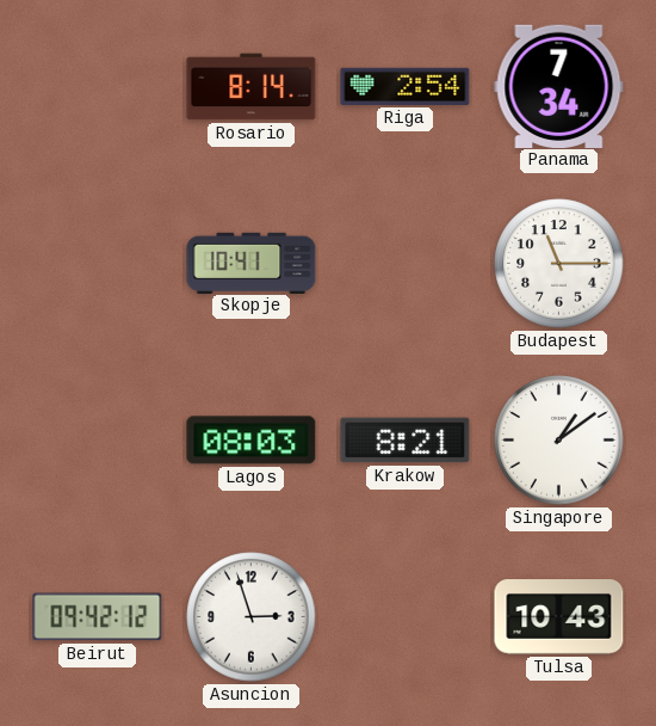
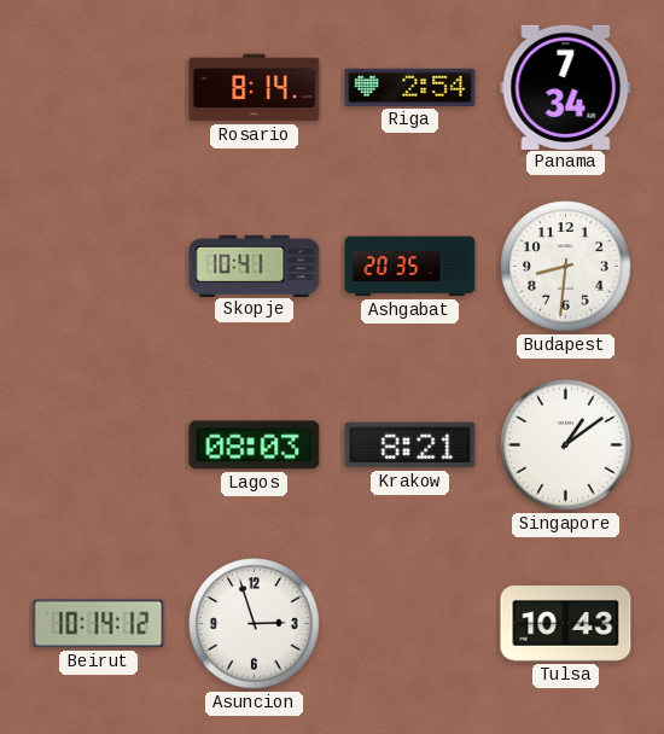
Ashgabat: none -> 20:35 (410, 267)
Budapest: 11:15 -> 8:31 (566, 267)
Beirut: 09:42 -> 10:14 (99, 624)
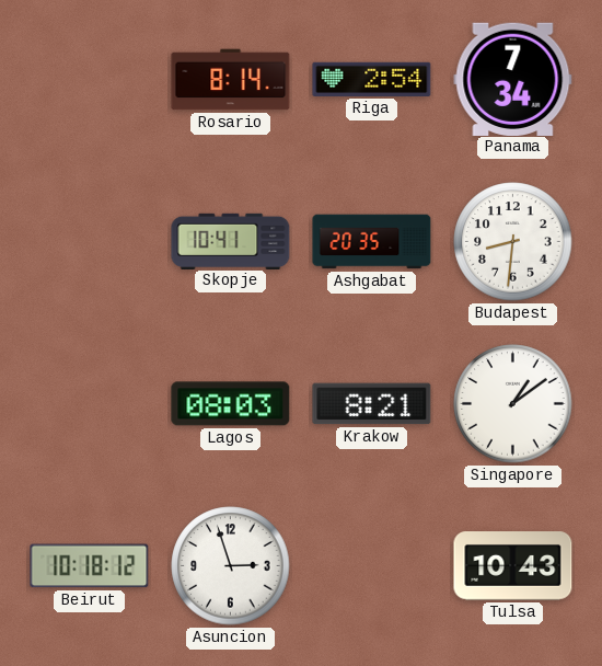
Beirut: 10:14 -> 10:18 (90, 566)
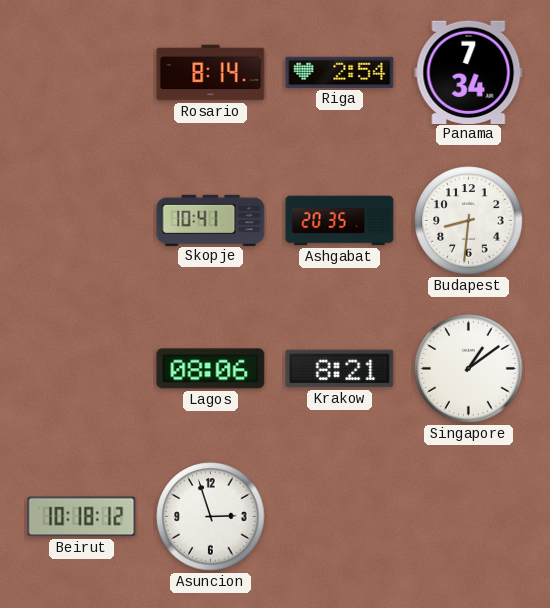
Lagos: 08:03 -> 08:06 (211, 369)
Tulsa: 10:43 -> none (513, 566)
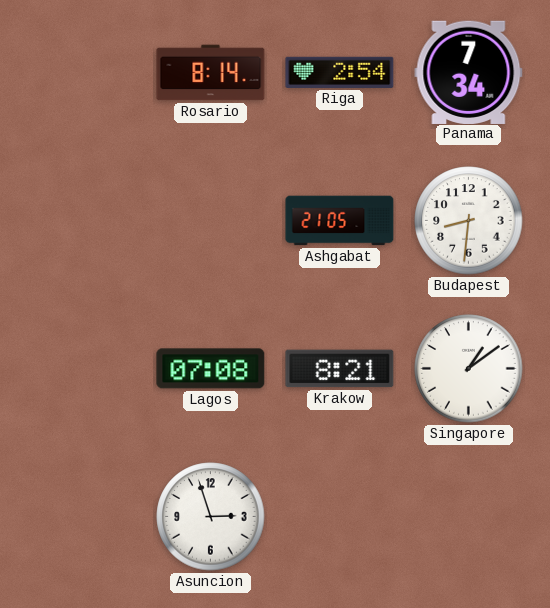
Skopje: 10:41 -> none (211, 220)
Ashgabat: 20:35 -> 21:05 (340, 221)
Lagos: 08:06 -> 07:08 (211, 369)
Beirut: 10:18 -> none (82, 517)
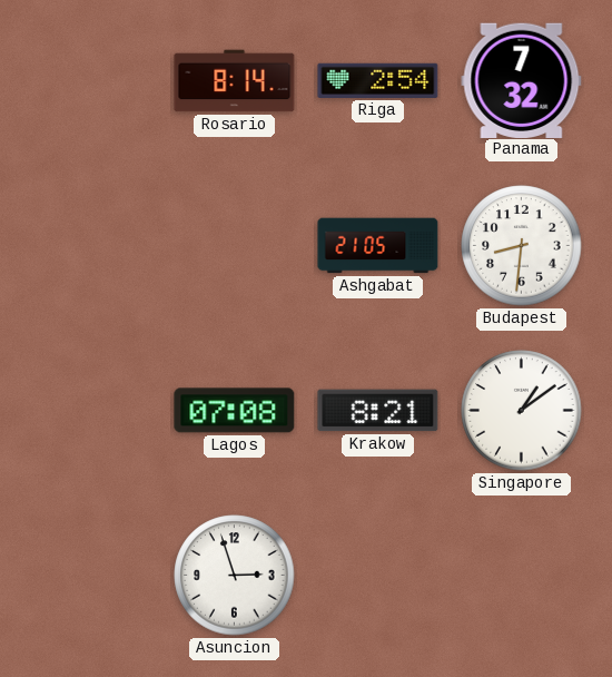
Panama: 7:34 -> 7:32 (522, 80)
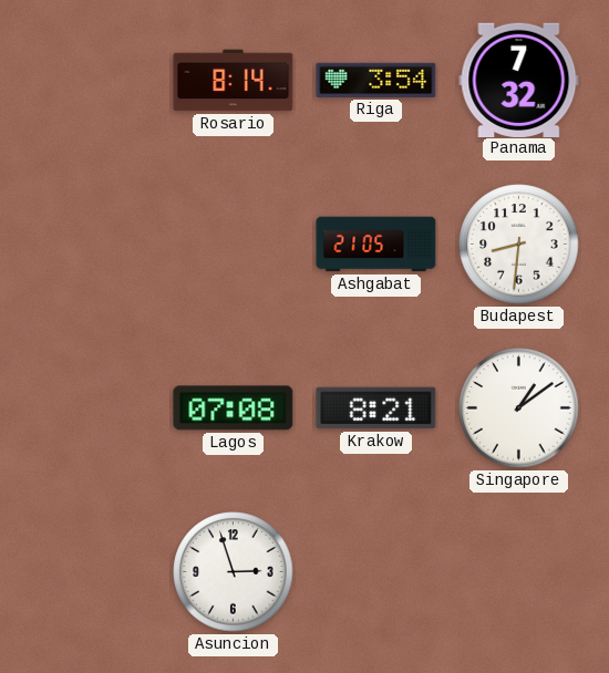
Riga: 2:54 -> 3:54 (376, 80)
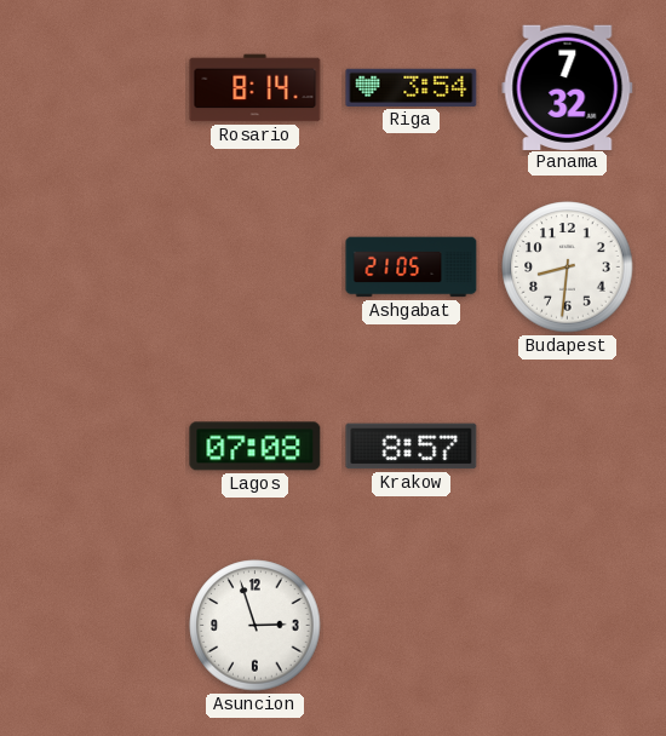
Krakow: 8:21 -> 8:57 (412, 447)
Singapore: 1:09 -> none (519, 408)
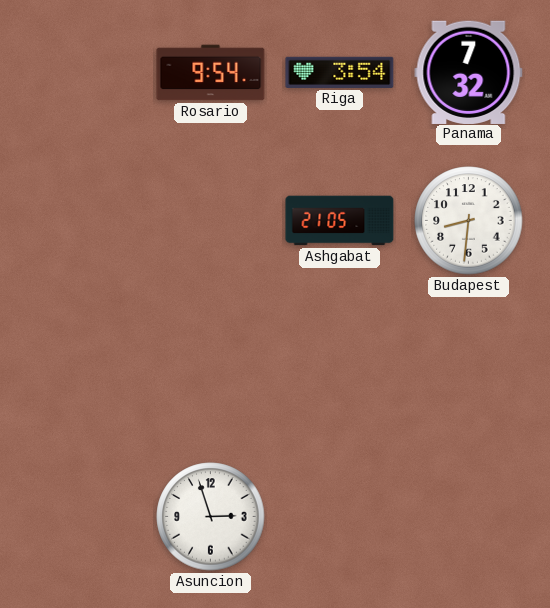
Rosario: 8:14 -> 9:54 (211, 73)
Lagos: 07:08 -> none (256, 447)
Krakow: 8:57 -> none (412, 447)
